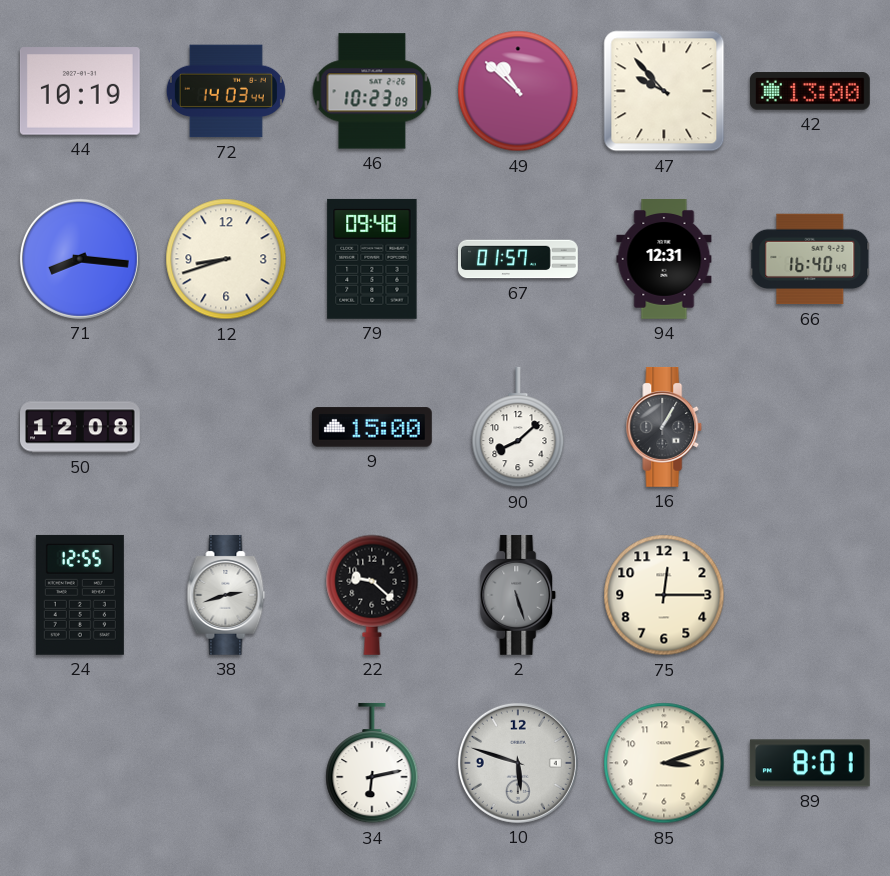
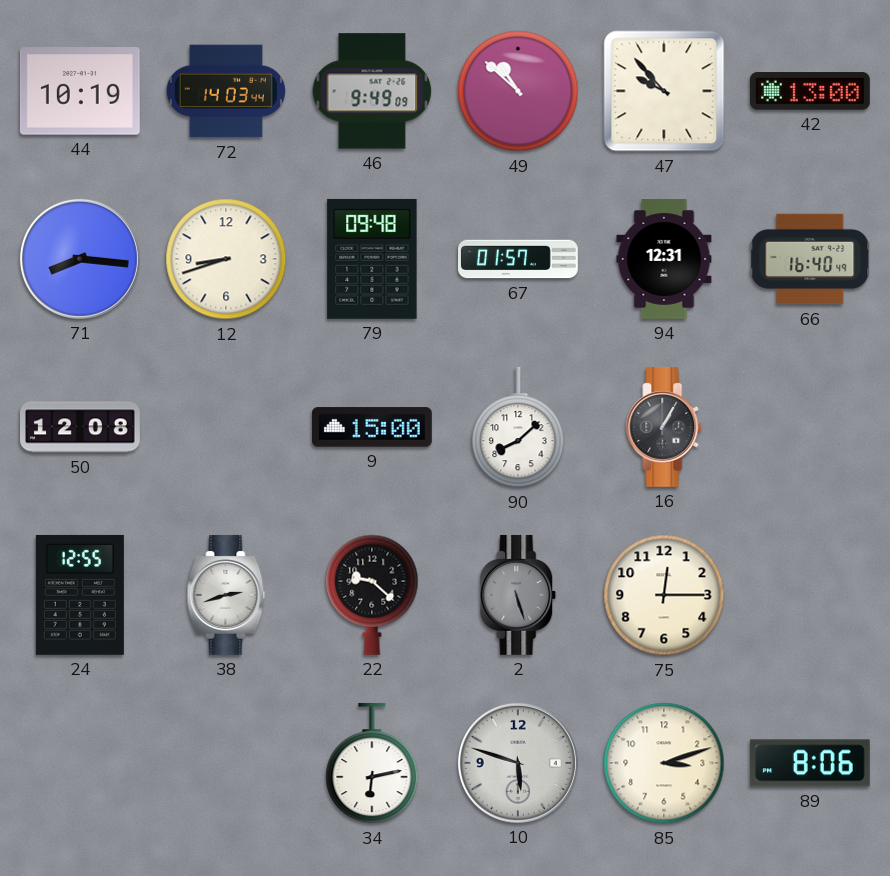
46: 10:23 -> 9:49 (372, 91)
89: 8:01 -> 8:06 (810, 763)
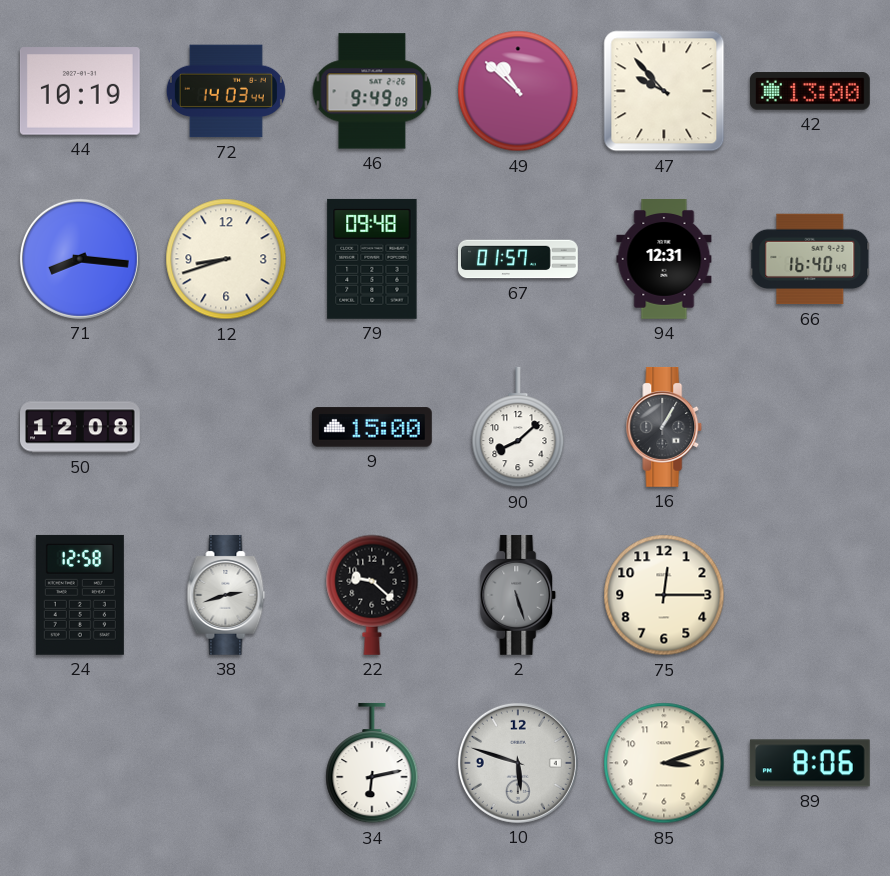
24: 12:55 -> 12:58 (80, 595)
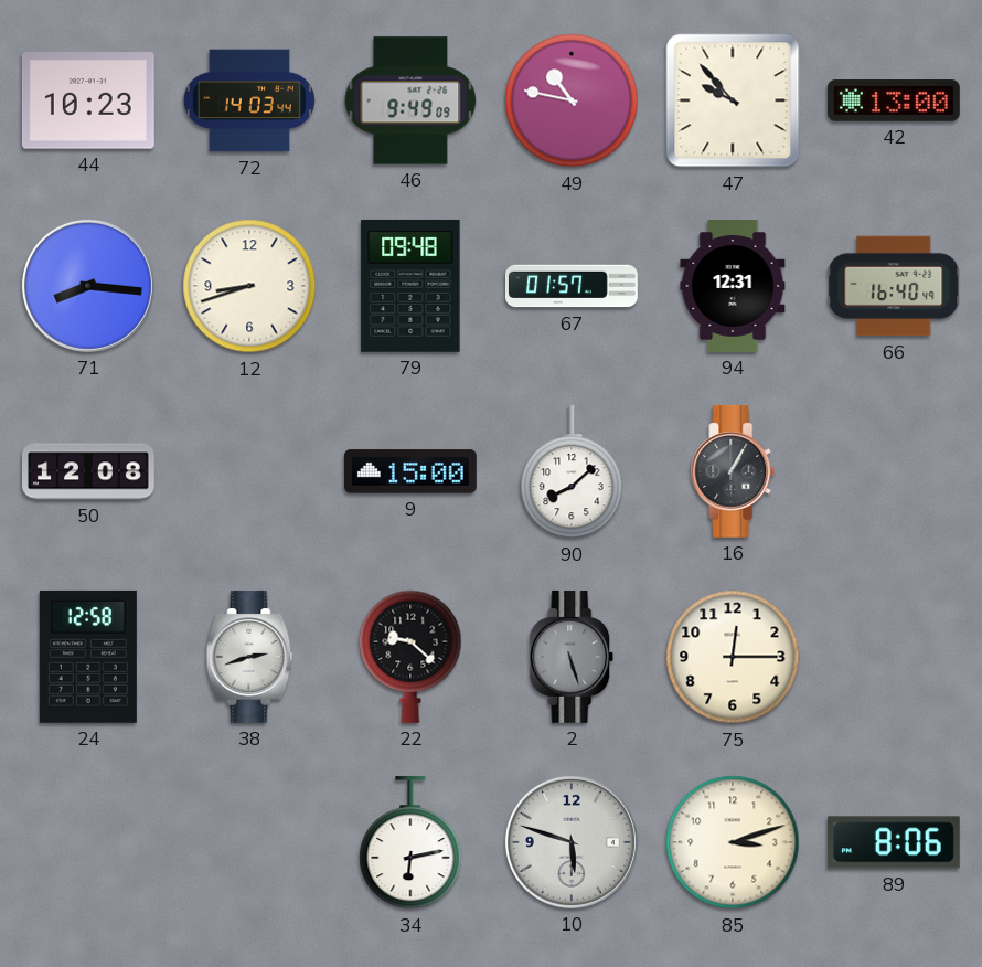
44: 10:19 -> 10:23 (88, 100)
49: 10:52 -> 10:47 (572, 100)
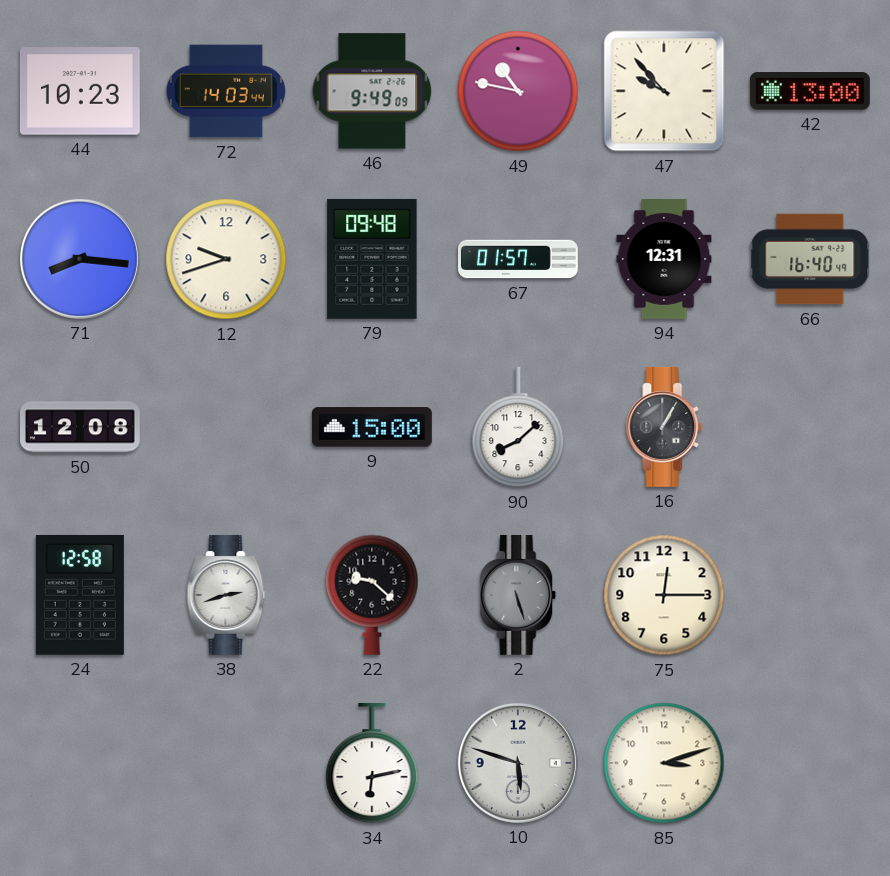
12: 8:42 -> 9:42 (226, 259)
89: 8:06 -> none (894, 842)
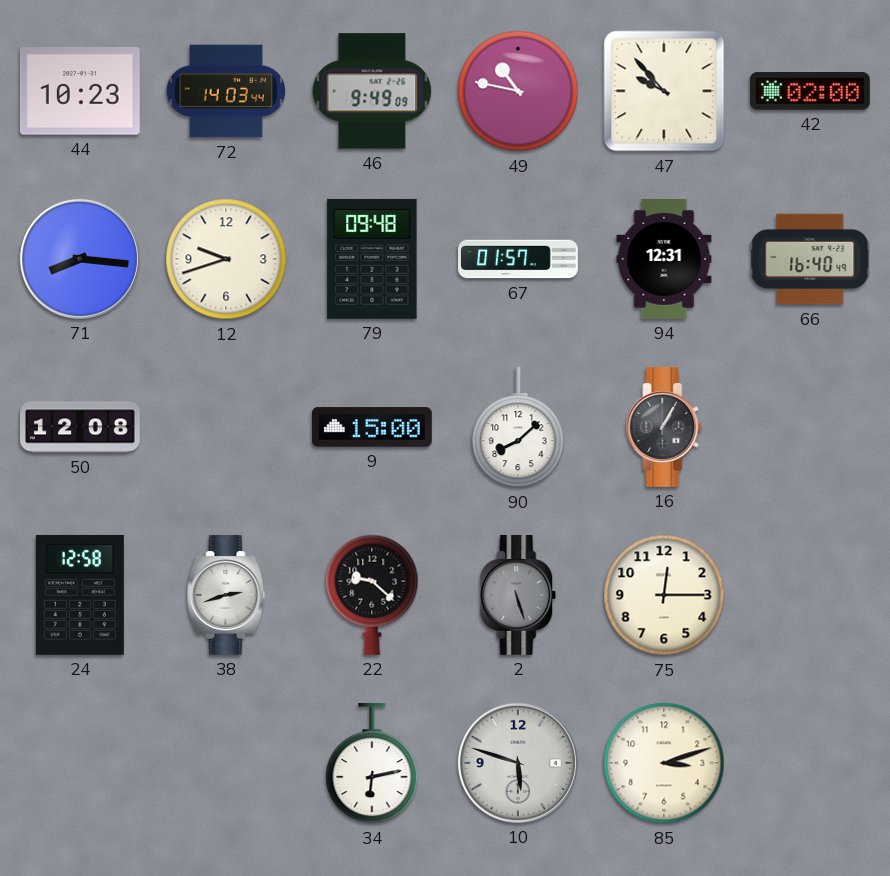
42: 13:00 -> 02:00 (810, 91)
